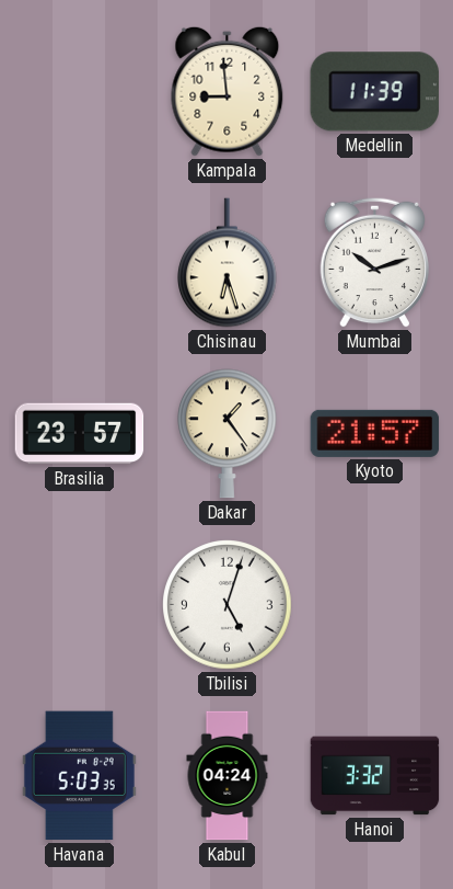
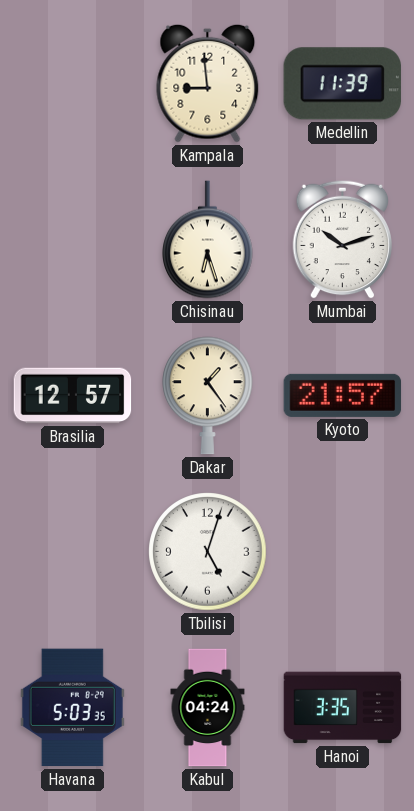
Brasilia: 23:57 -> 12:57 (73, 396)
Hanoi: 3:32 -> 3:35 (343, 708)
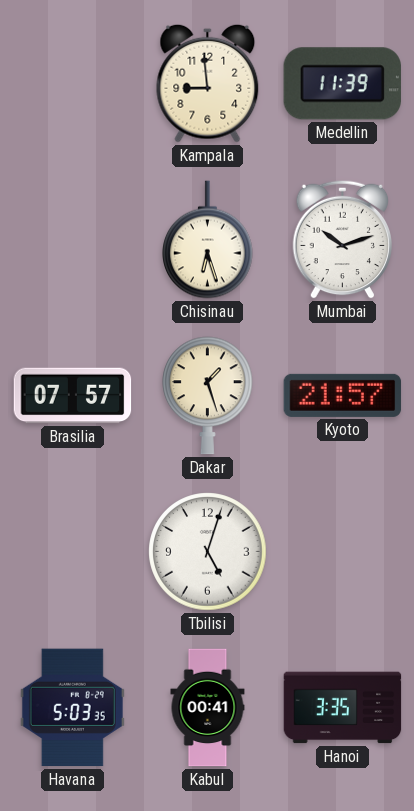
Brasilia: 12:57 -> 07:57 (73, 396)
Dakar: 1:24 -> 1:27 (208, 396)
Kabul: 04:24 -> 00:41 (208, 708)
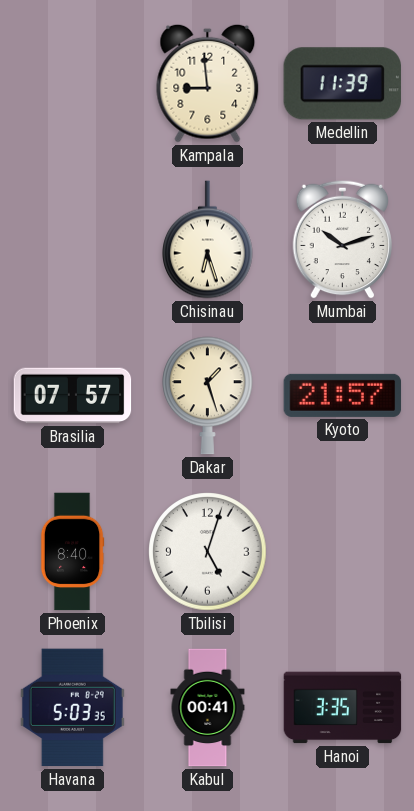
Phoenix: none -> 8:40 (72, 552)
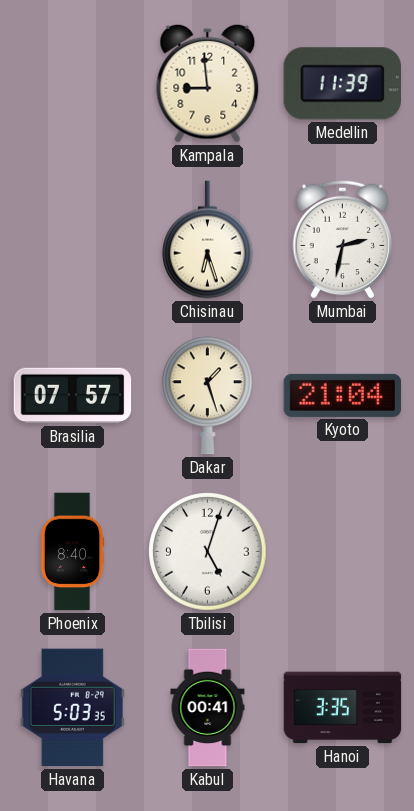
Mumbai: 10:12 -> 2:32 (343, 239)
Kyoto: 21:57 -> 21:04 (343, 395)
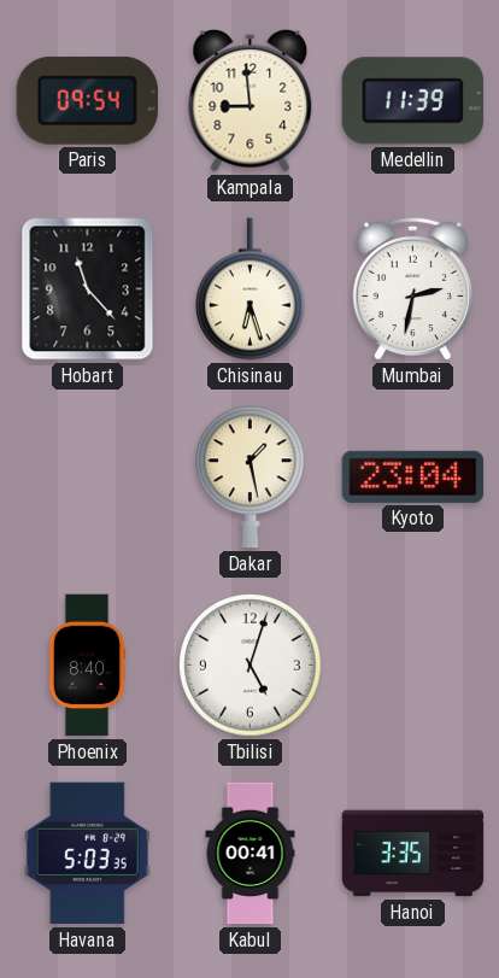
Paris: none -> 09:54 (87, 100)
Hobart: none -> 11:23 (88, 289)
Brasilia: 07:57 -> none (73, 396)
Dakar: 1:27 -> 1:28 (251, 478)
Kyoto: 21:04 -> 23:04 (413, 476)
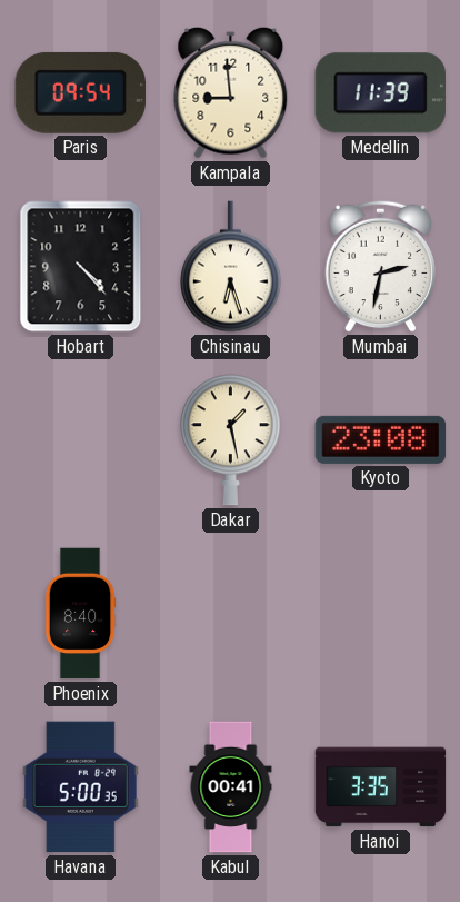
Hobart: 11:23 -> 4:23 (81, 267)
Kyoto: 23:04 -> 23:08 (381, 439)
Tbilisi: 5:03 -> none (251, 666)
Havana: 5:03 -> 5:00 (80, 787)
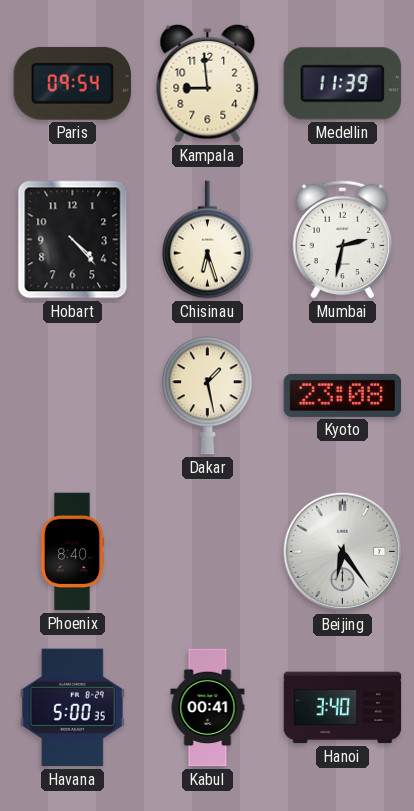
Beijing: none -> 6:24 (343, 552)
Hanoi: 3:35 -> 3:40 (343, 708)
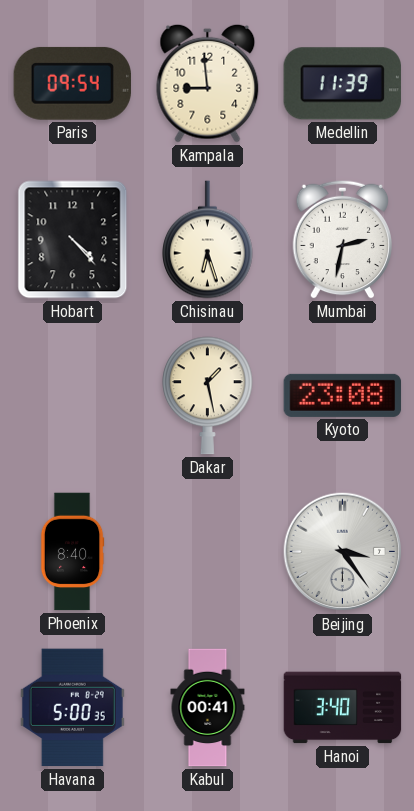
Beijing: 6:24 -> 3:24 (343, 552)
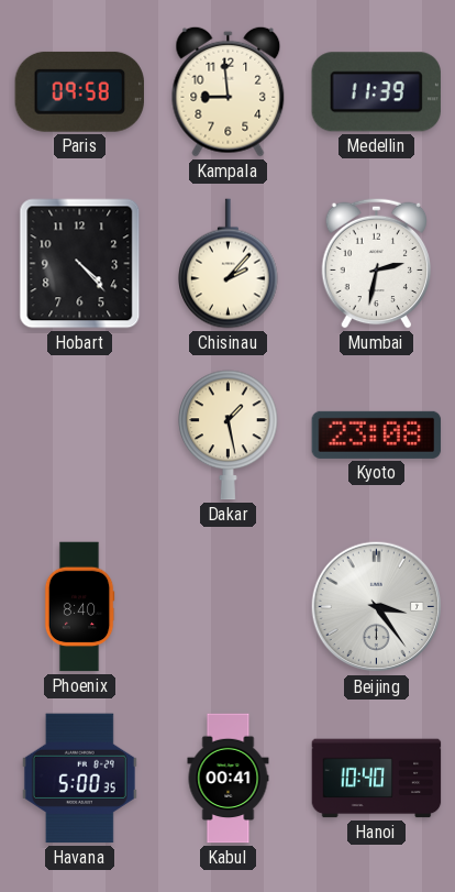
Paris: 09:54 -> 09:58 (79, 91)
Chisinau: 6:27 -> 2:07 (229, 264)
Hanoi: 3:40 -> 10:40 (377, 779)
